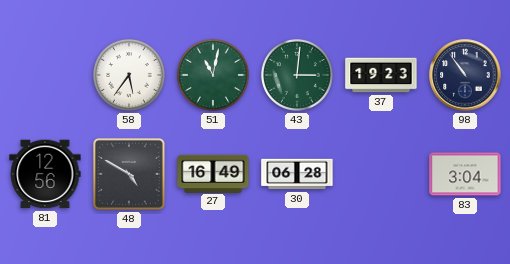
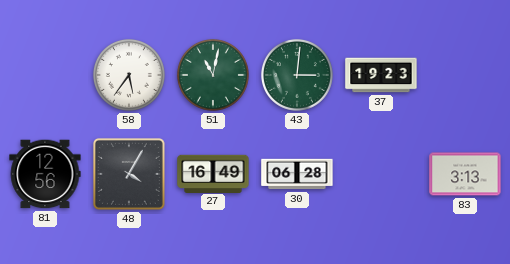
98: 10:54 -> none (465, 75)
48: 4:50 -> 4:05 (129, 174)
83: 3:04 -> 3:13 (465, 174)
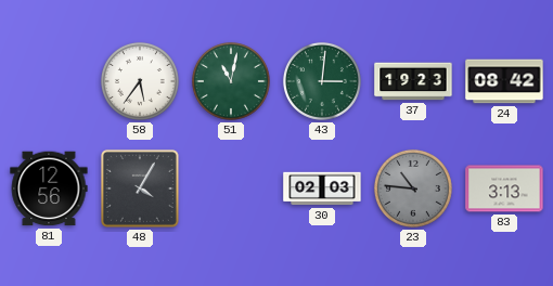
24: none -> 08:42 (504, 81)
27: 16:49 -> none (213, 173)
30: 06:28 -> 02:03 (322, 188)
23: none -> 10:46 (413, 188)
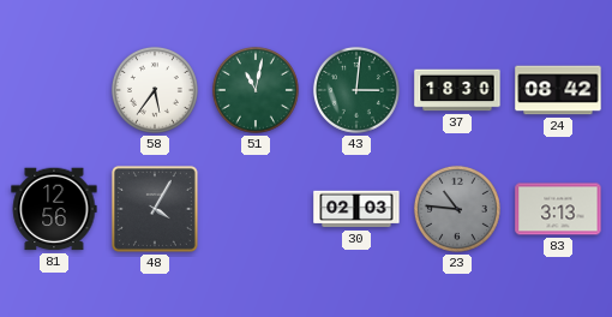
37: 19:23 -> 18:30 (457, 90)
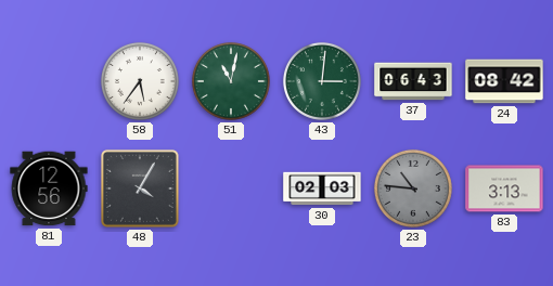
37: 18:30 -> 06:43 (413, 81)
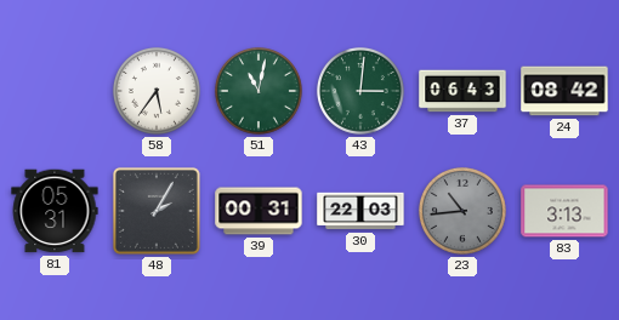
81: 12:56 -> 05:31 (55, 211)
48: 4:05 -> 2:05 (157, 211)
39: none -> 00:31 (259, 211)
30: 02:03 -> 22:03 (360, 211)
23: 10:46 -> 10:44 (462, 211)
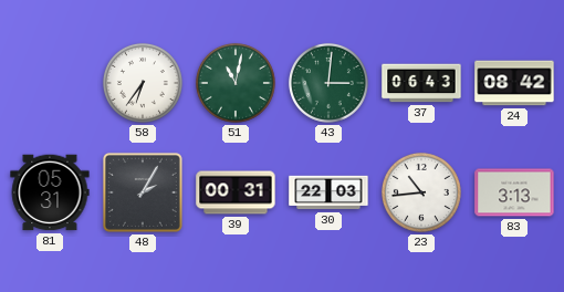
58: 5:36 -> 6:36 (143, 83)
23 dial: grey -> white (421, 192)
